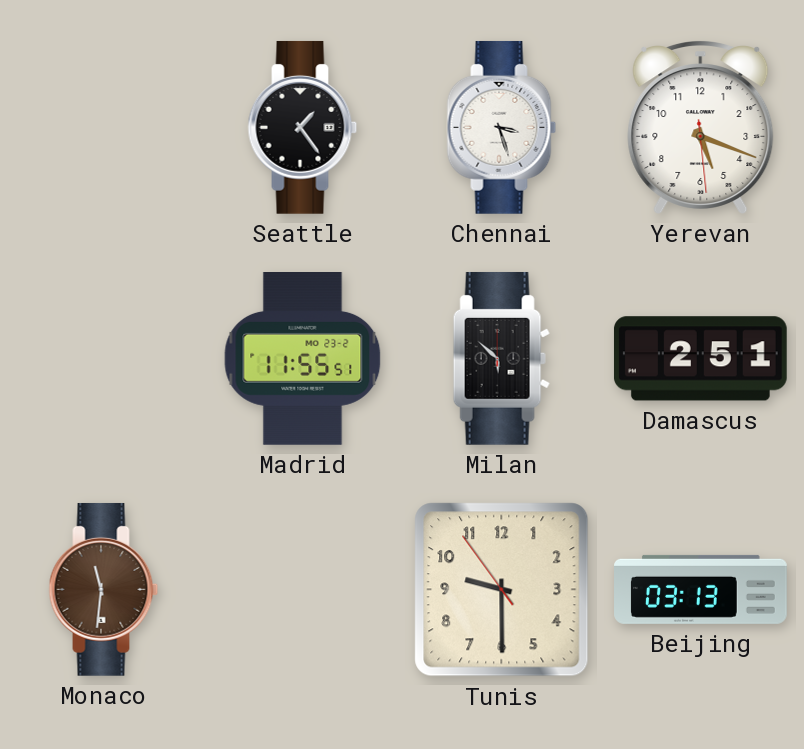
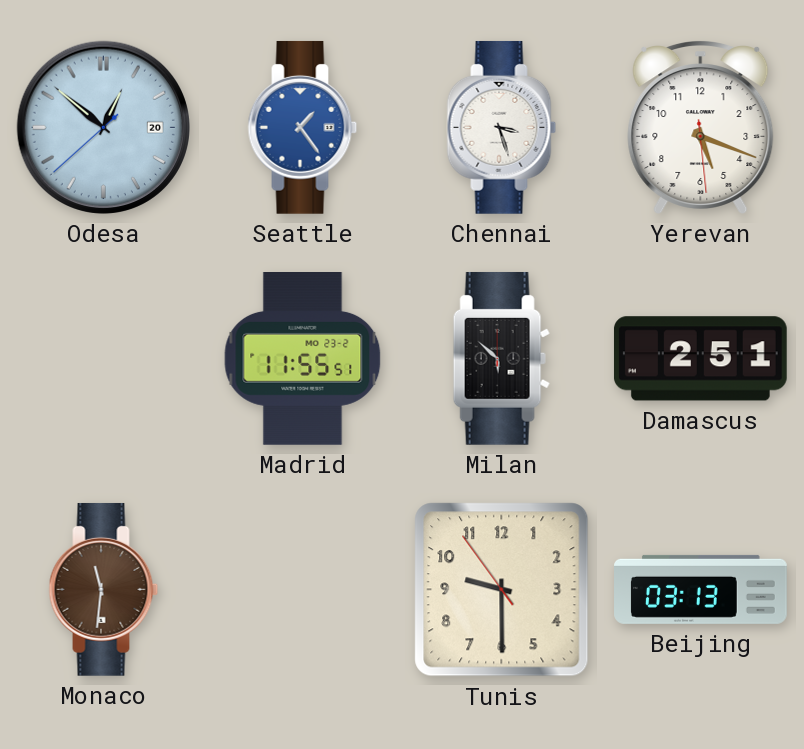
Odesa: none -> 12:51 (103, 127)
Seattle dial: black -> blue (303, 127)
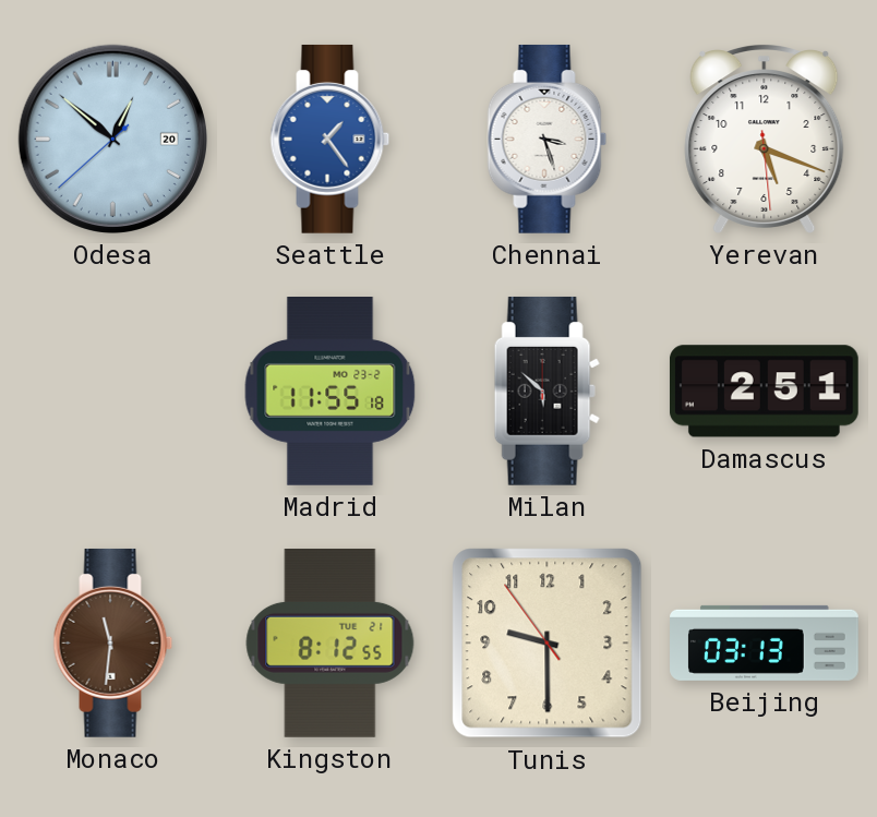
Madrid: 11:55:51 -> 11:55:18 (331, 392)
Kingston: none -> 8:12 (331, 644)
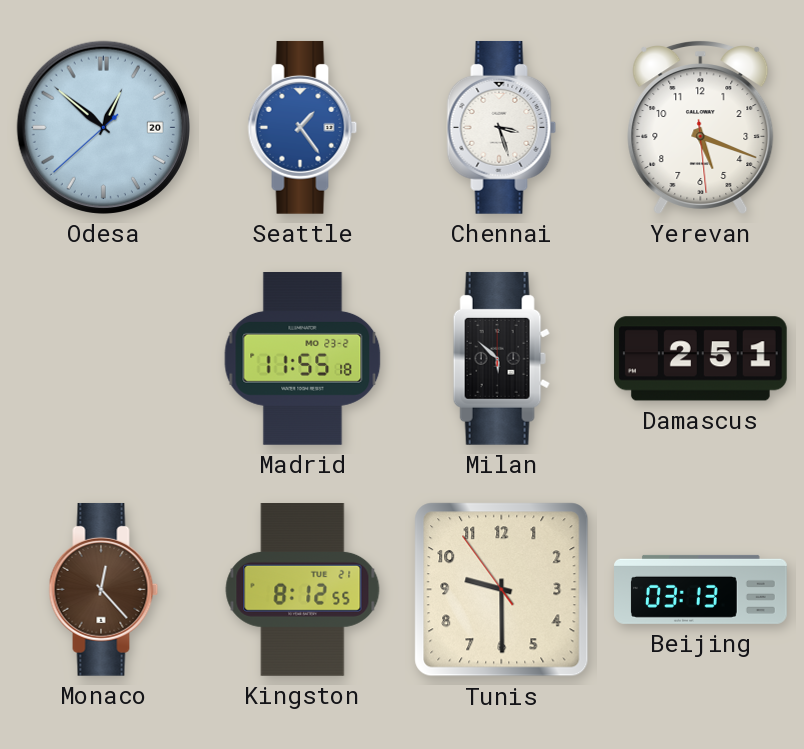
Monaco: 11:31 -> 12:23 (104, 589)
